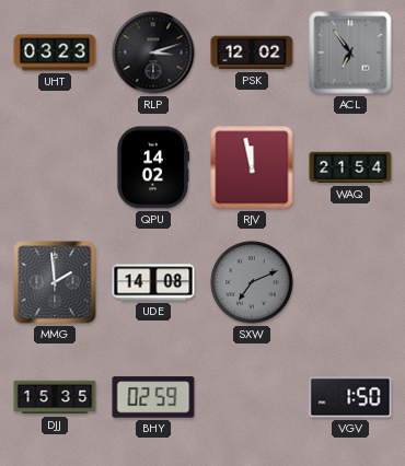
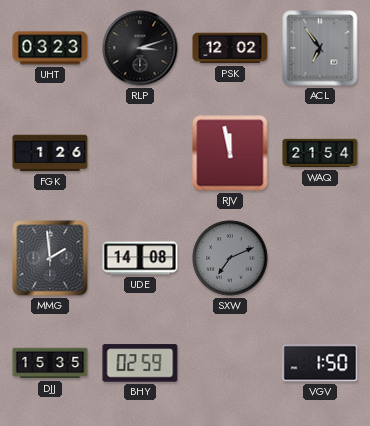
FGK: none -> 1:26 (50, 153)
QPU: 14:02 -> none (152, 167)
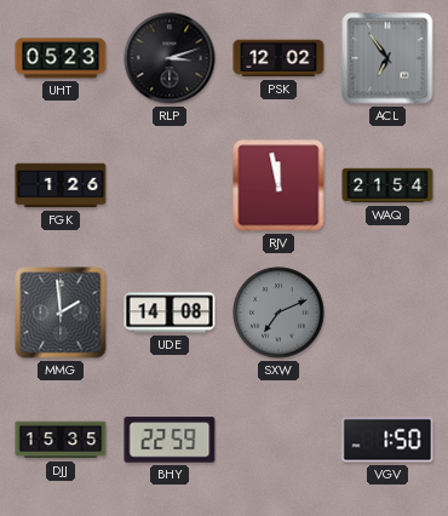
UHT: 03:23 -> 05:23 (61, 58)
BHY: 02:59 -> 22:59 (170, 440)
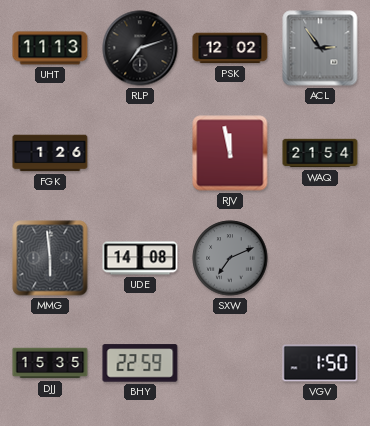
UHT: 05:23 -> 11:13 (50, 48)
RLP: 3:12 -> 7:12 (140, 48)
ACL: 6:54 -> 2:54 (320, 48)
MMG: 1:59 -> 5:59 (50, 258)
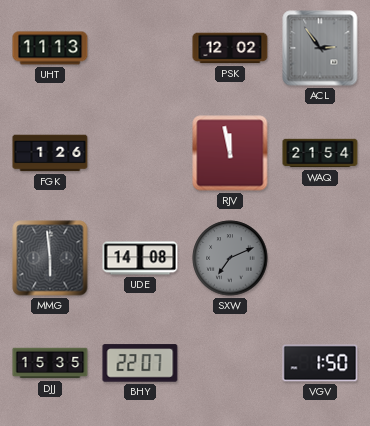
RLP: 7:12 -> none (140, 48)
BHY: 22:59 -> 22:07 (140, 363)
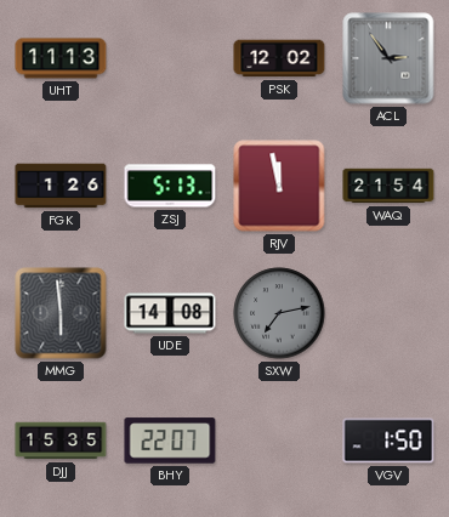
ZSJ: none -> 5:13 (170, 186)
SXW: 7:11 -> 7:13 (279, 313)
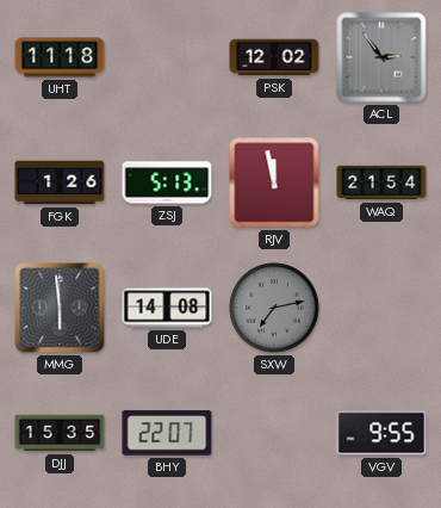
UHT: 11:13 -> 11:18 (60, 57)
VGV: 1:50 -> 9:55 (381, 433)
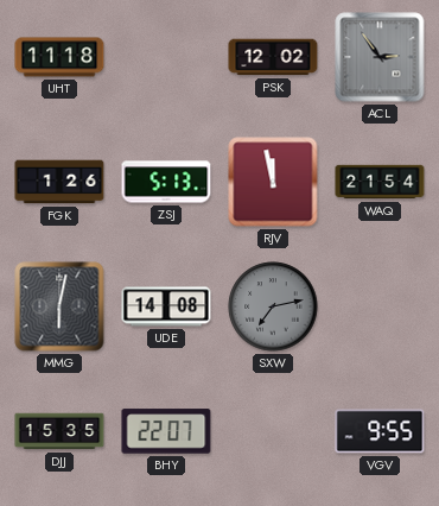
MMG: 5:59 -> 6:02 (59, 306)
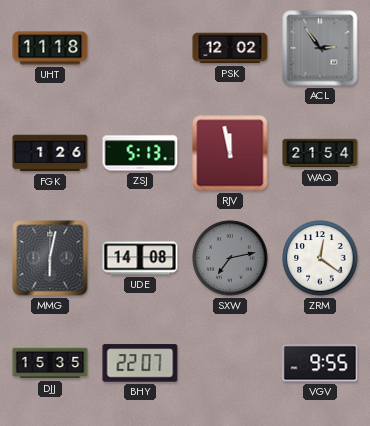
ZRM: none -> 12:21 (320, 258)
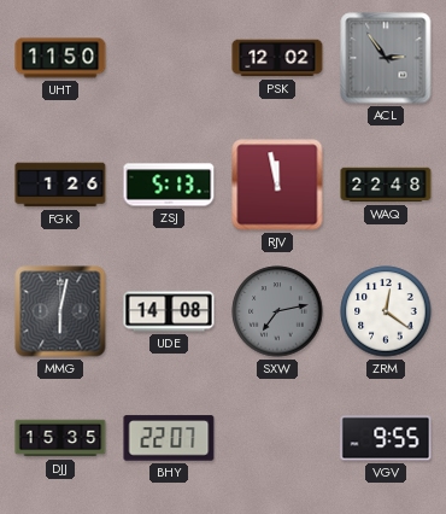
UHT: 11:18 -> 11:50 (60, 58)
WAQ: 21:54 -> 22:48 (386, 185)
